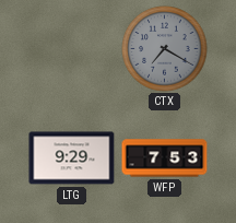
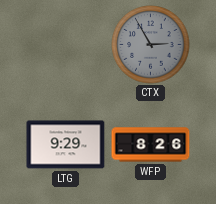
CTX: 7:20 -> 2:55 (151, 45)
WFP: 7:53 -> 8:26 (151, 145)
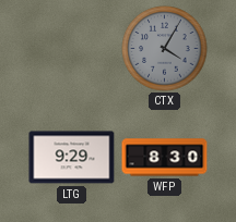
CTX: 2:55 -> 4:05 (165, 49)
WFP: 8:26 -> 8:30 (165, 158)
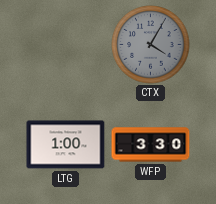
LTG: 9:29 -> 1:00 (66, 145)
WFP: 8:30 -> 3:30 (151, 145)
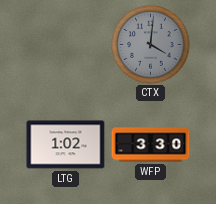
CTX: 4:05 -> 4:01 (151, 45)
LTG: 1:00 -> 1:02 (66, 145)
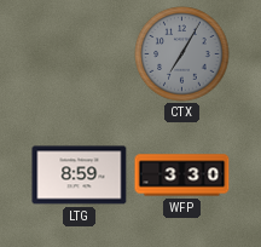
CTX: 4:01 -> 7:05 (182, 54)
LTG: 1:02 -> 8:59 (80, 176)
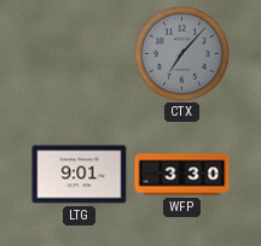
CTX: 7:05 -> 7:07 (182, 54)
LTG: 8:59 -> 9:01 (80, 175)
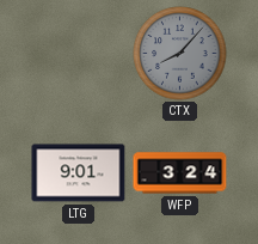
CTX: 7:07 -> 8:07 (180, 54)
WFP: 3:30 -> 3:24 (180, 173)
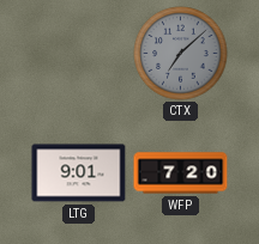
CTX: 8:07 -> 7:08 (181, 54)
WFP: 3:24 -> 7:20 (181, 173)
